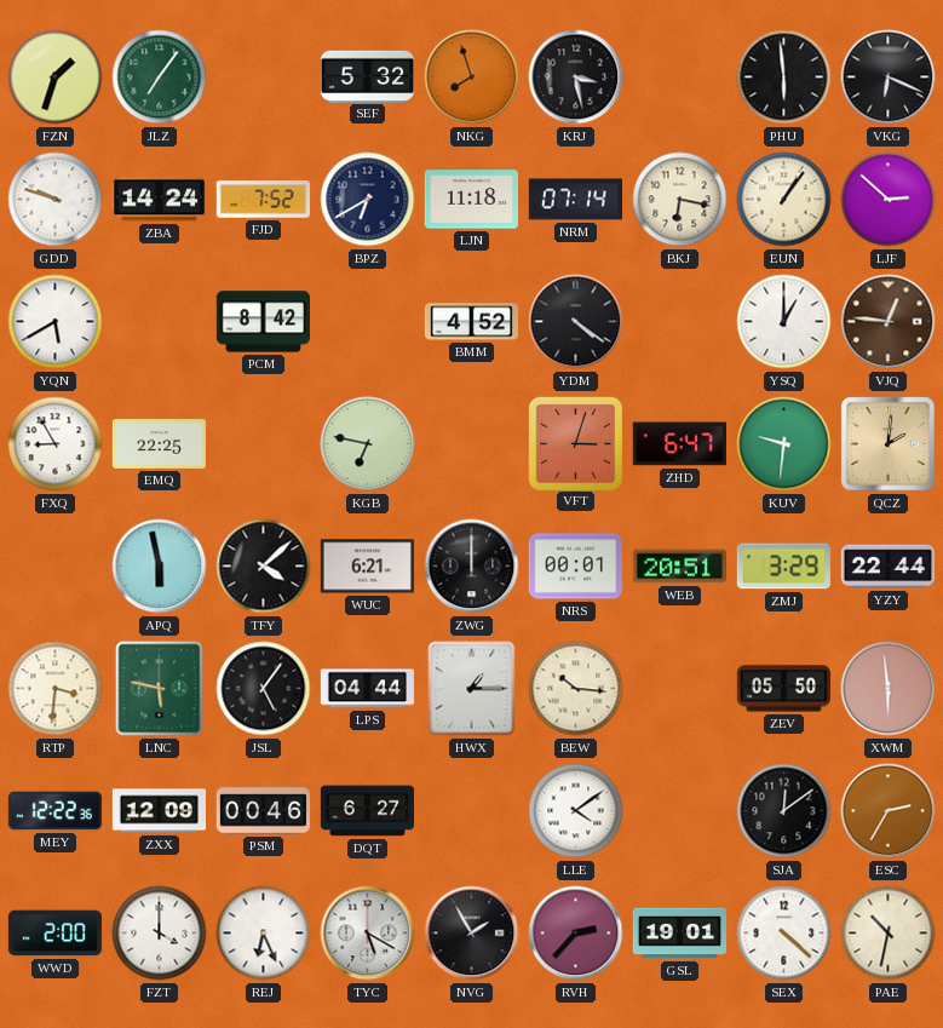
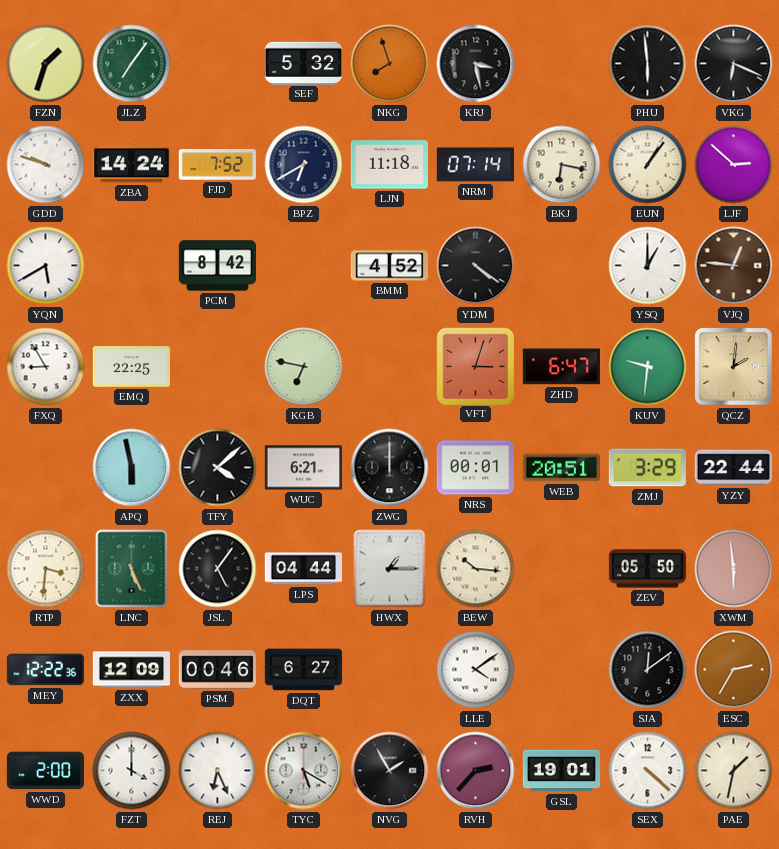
LNC: 5:47 -> 5:26 (132, 569)
PAE: 10:32 -> 1:32 (734, 771)
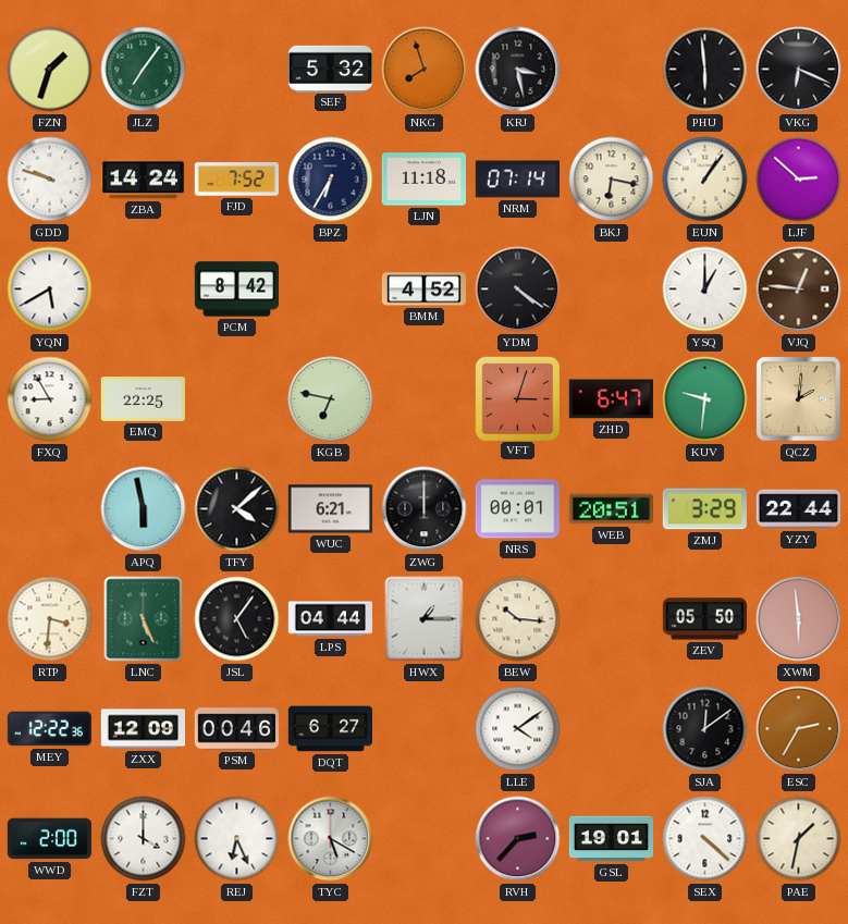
BPZ: 6:40 -> 6:35 (331, 180)
NVG: 1:55 -> none (390, 771)
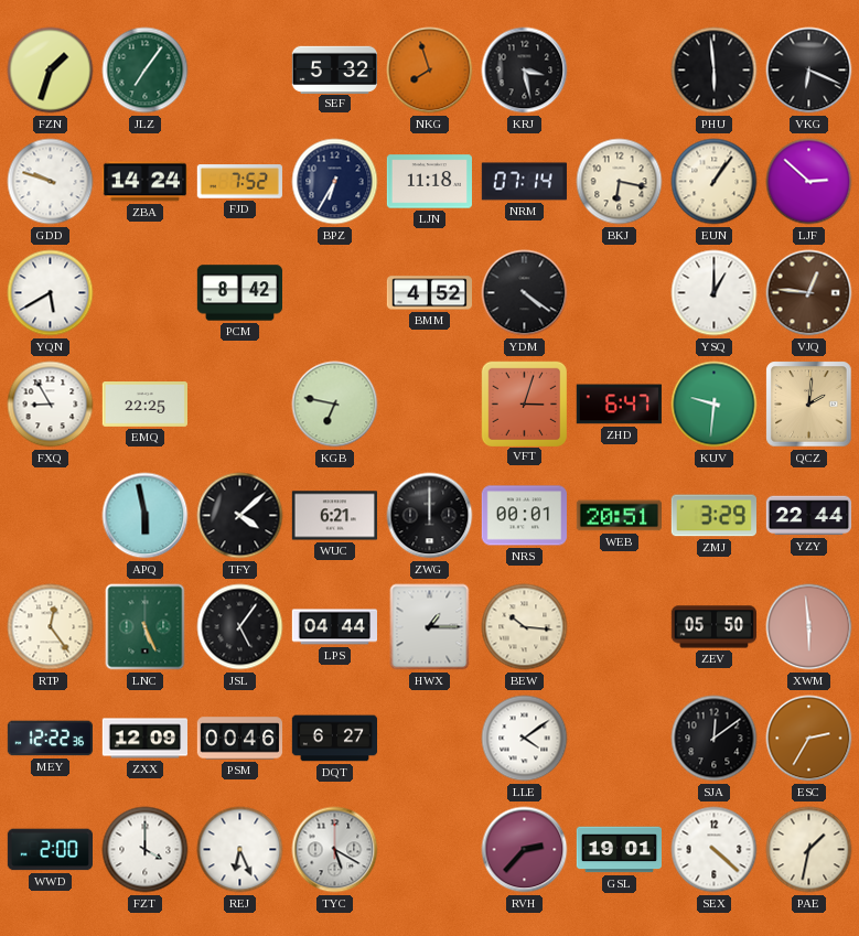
RTP: 3:31 -> 12:24 (51, 627)
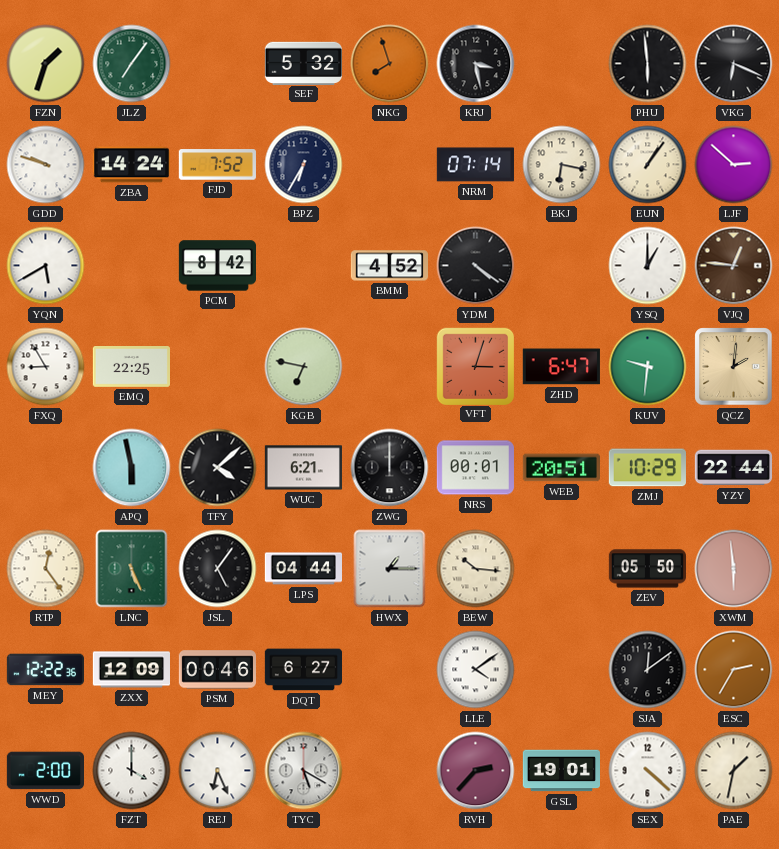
LJN: 11:18 -> none (429, 182)
ZMJ: 3:29 -> 10:29 (647, 468)
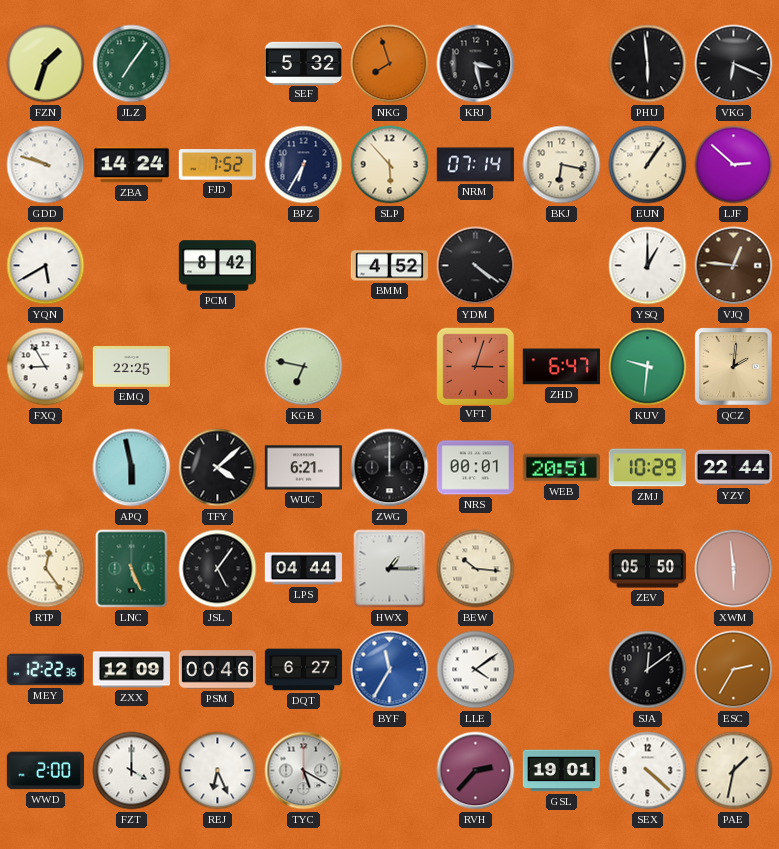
SLP: none -> 5:53 (390, 165)
BYF: none -> 11:35 (390, 670)
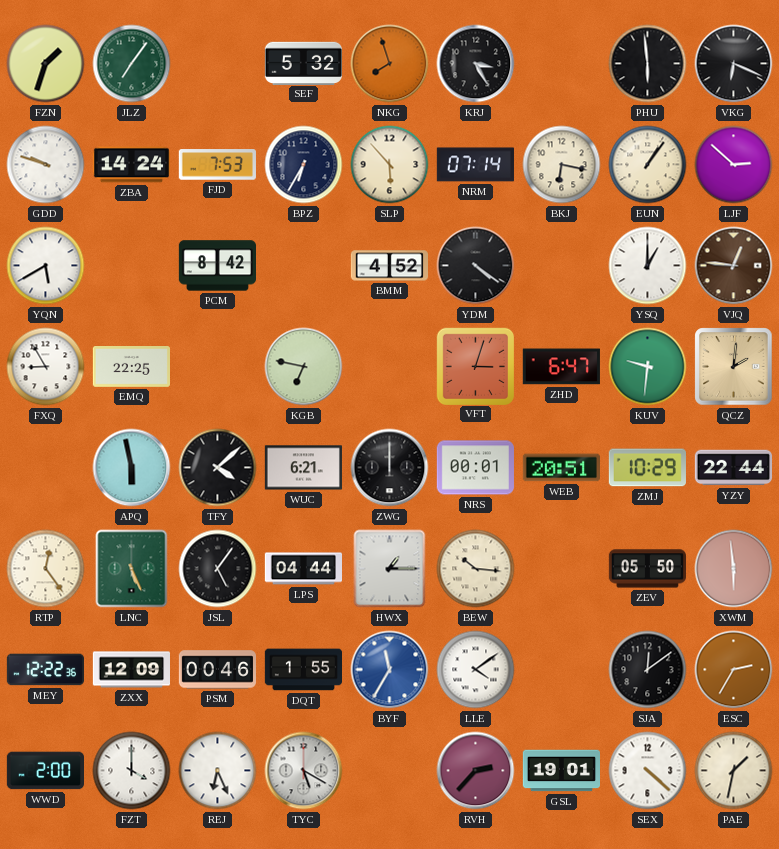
KRJ: 3:28 -> 3:25 (476, 64)
FJD: 7:52 -> 7:53 (217, 165)
DQT: 6:27 -> 1:55 (303, 670)
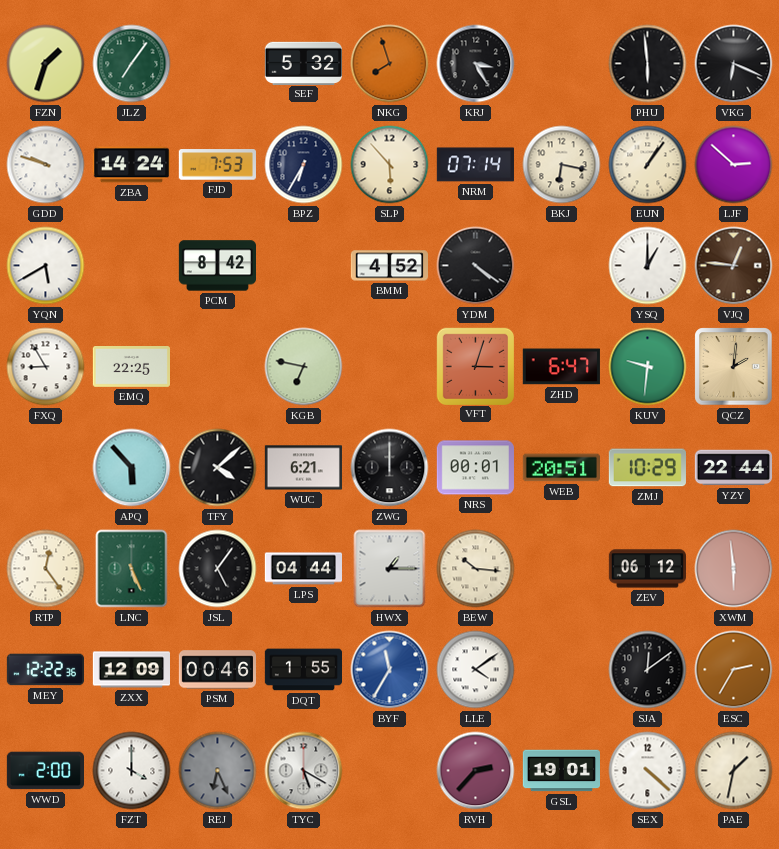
APQ: 5:58 -> 5:53 (132, 468)
ZEV: 05:50 -> 06:12 (647, 569)
REJ dial: white -> grey (218, 771)
